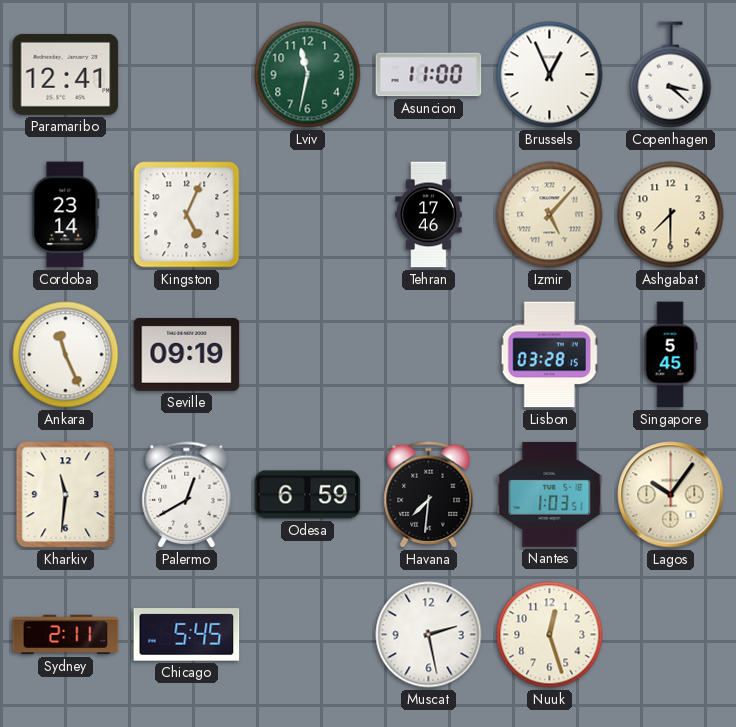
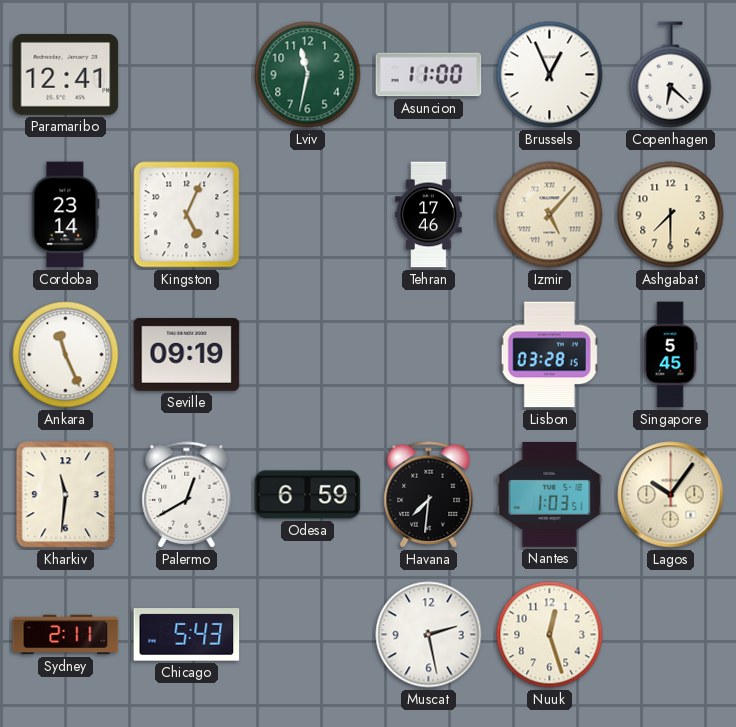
Copenhagen: 3:22 -> 6:22 (671, 75)
Chicago: 5:45 -> 5:43 (187, 635)
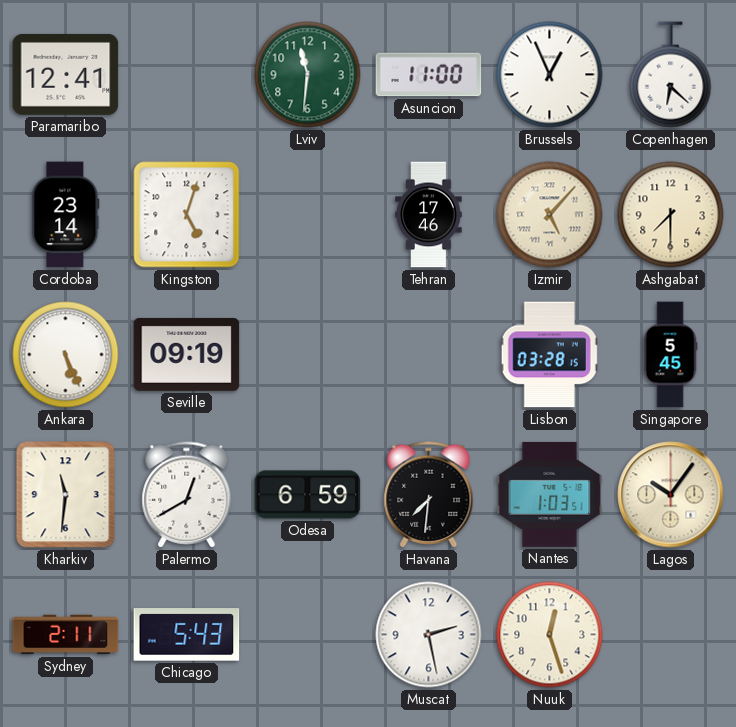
Lviv: 11:32 -> 11:31 (308, 75)
Kingston: 5:04 -> 5:03 (187, 215)
Ankara: 11:26 -> 5:26 (66, 355)
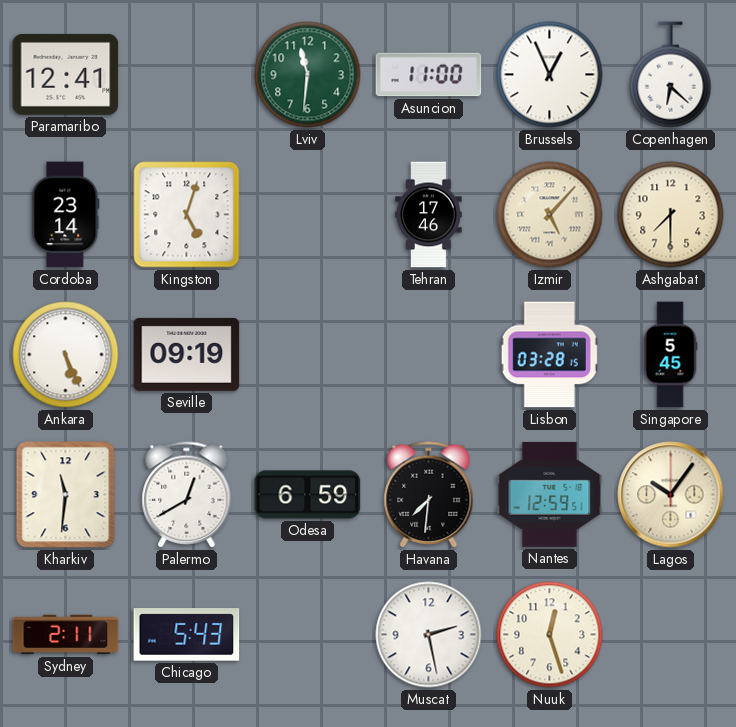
Nantes: 1:03 -> 12:59 (550, 494)
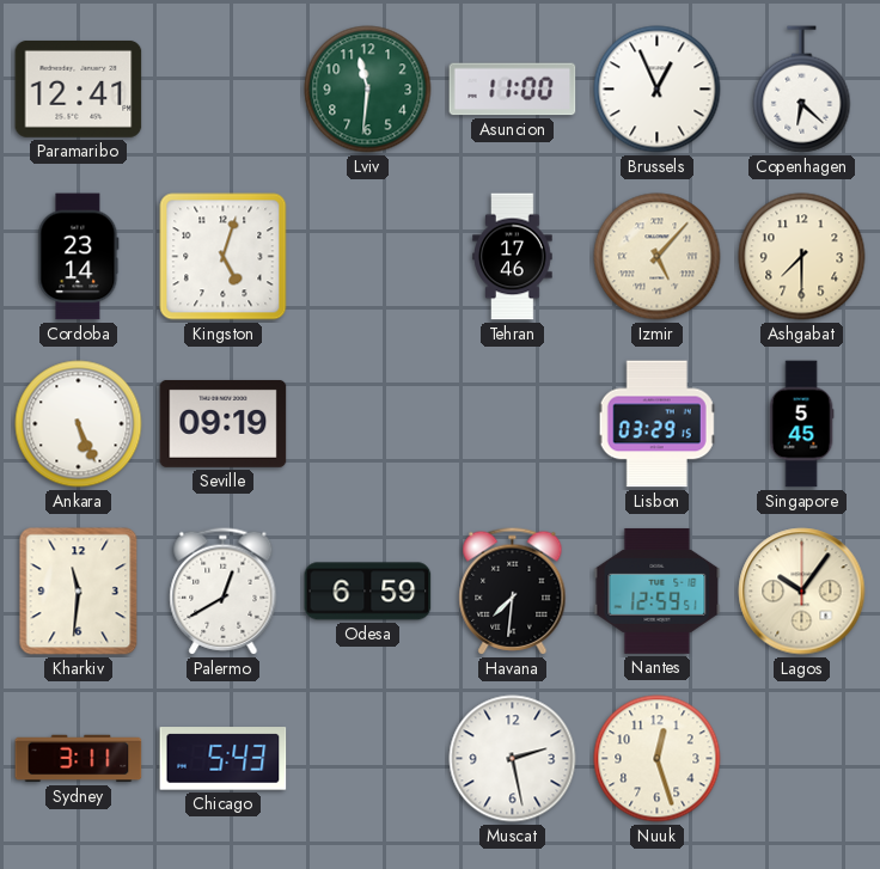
Lisbon: 03:28 -> 03:29 (656, 424)
Sydney: 2:11 -> 3:11 (79, 759)
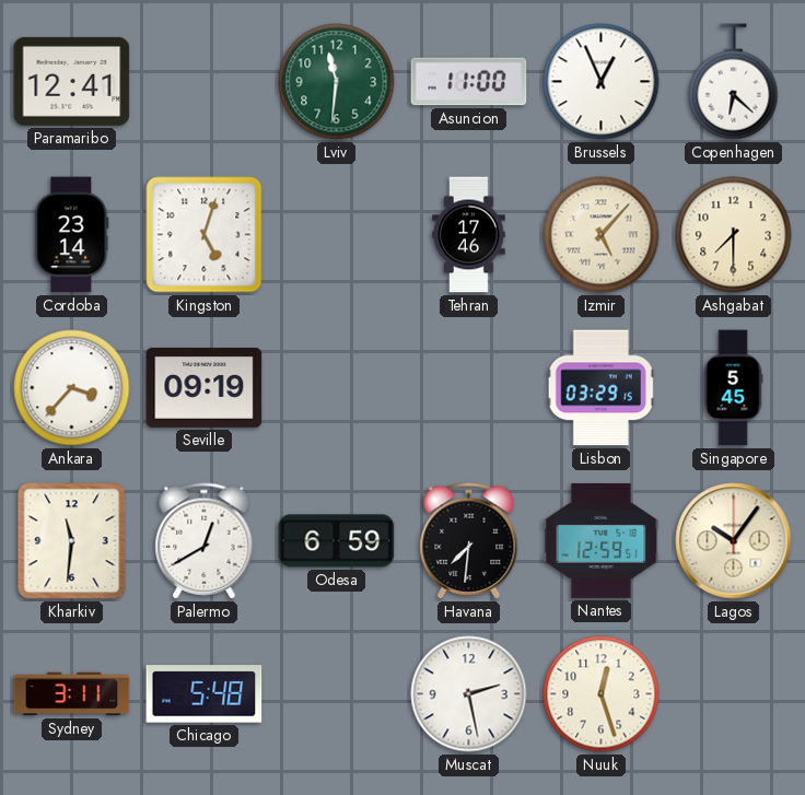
Ankara: 5:26 -> 3:37 (72, 388)
Chicago: 5:43 -> 5:48 (205, 694)
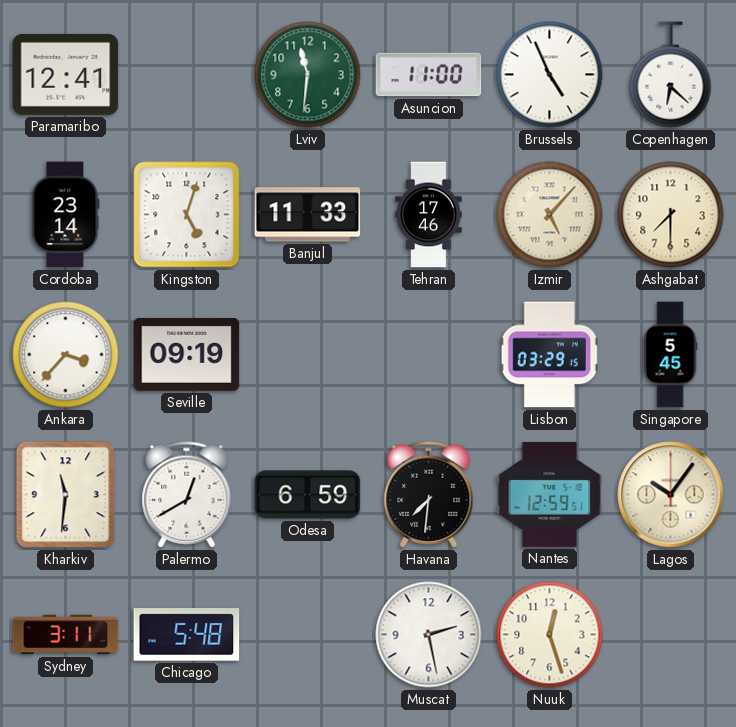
Brussels: 12:56 -> 4:56 (550, 75)
Banjul: none -> 11:33 (308, 215)
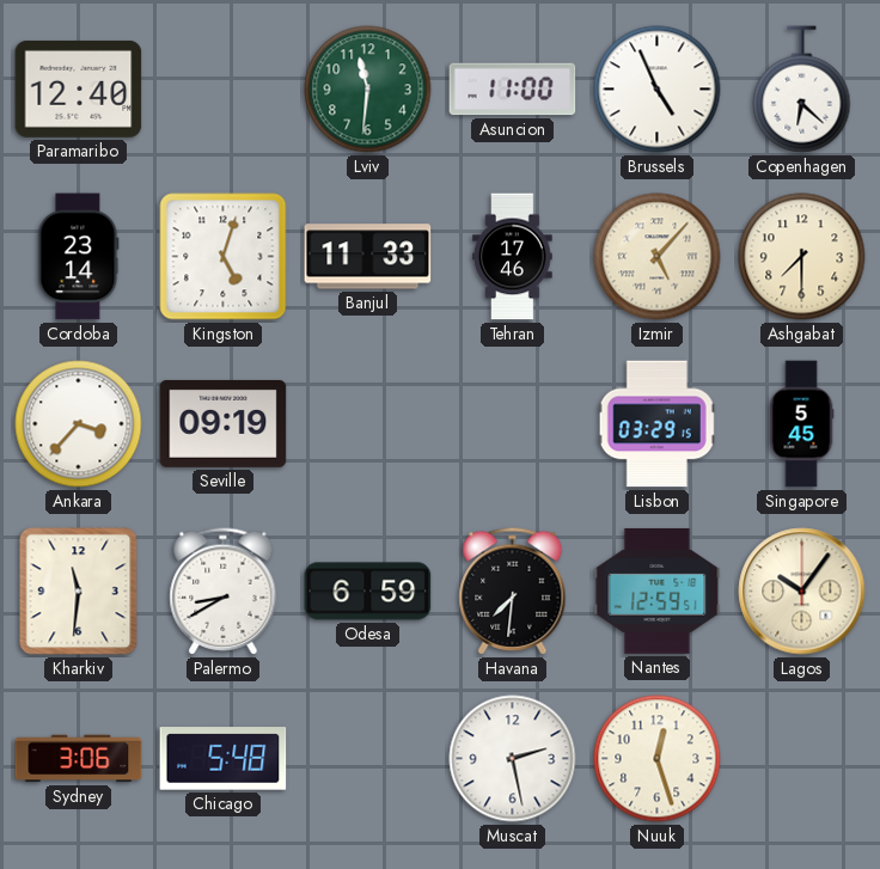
Paramaribo: 12:41 -> 12:40 (79, 88)
Palermo: 12:40 -> 8:40 (224, 592)
Sydney: 3:11 -> 3:06 (79, 759)
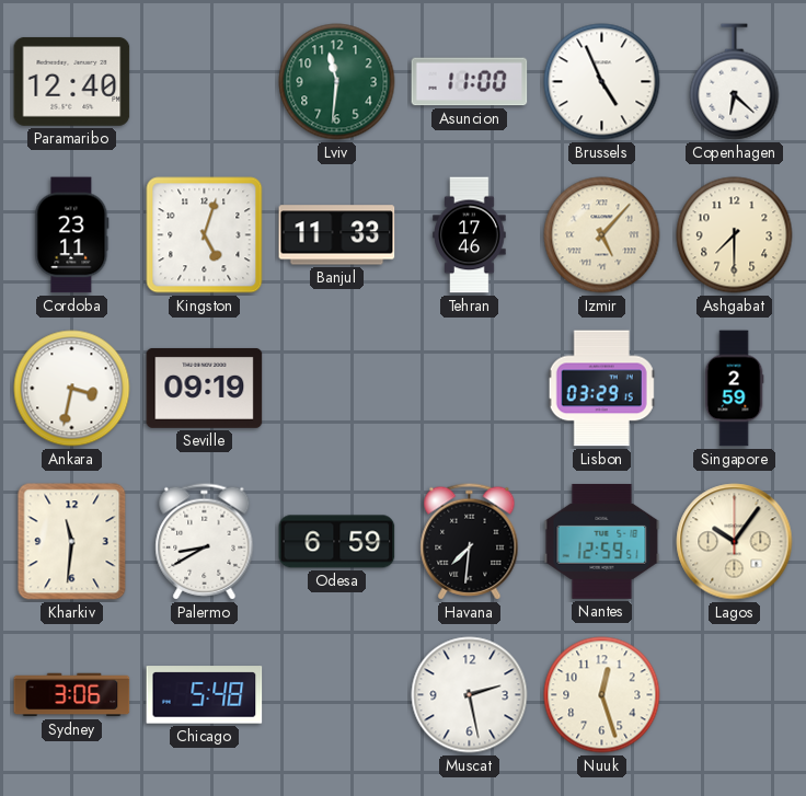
Cordoba: 23:14 -> 23:11 (72, 235)
Ankara: 3:37 -> 3:32 (72, 389)
Singapore: 5:45 -> 2:59 (734, 389)
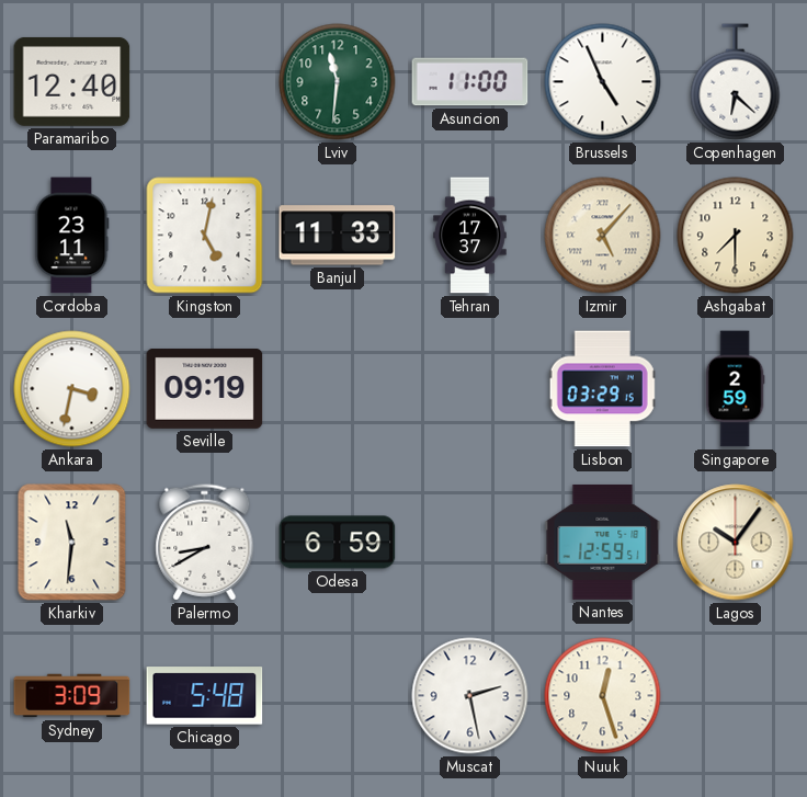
Kingston: 5:03 -> 5:02 (205, 236)
Tehran: 17:46 -> 17:37 (470, 236)
Havana: 7:31 -> none (470, 542)
Sydney: 3:06 -> 3:09 (72, 696)
